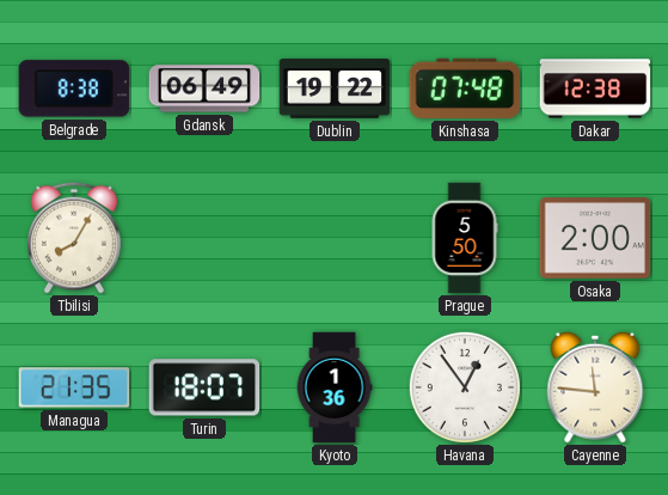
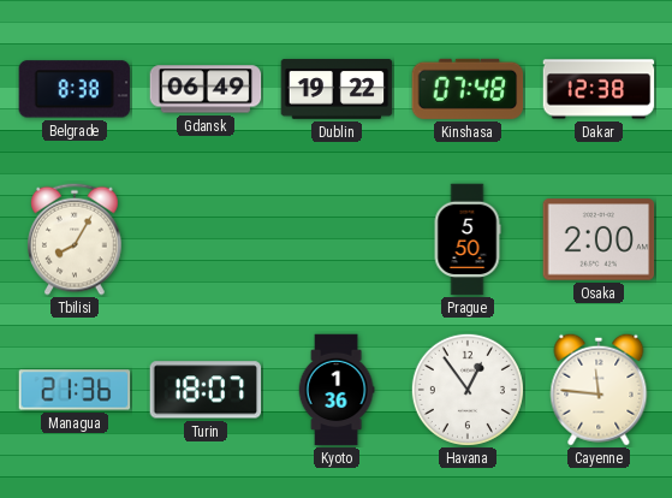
Managua: 21:35 -> 21:36 (75, 390)
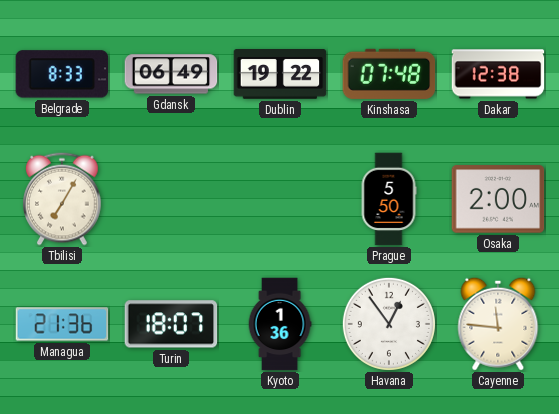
Belgrade: 8:38 -> 8:33 (62, 74)
Tbilisi: 8:05 -> 7:05 (63, 199)
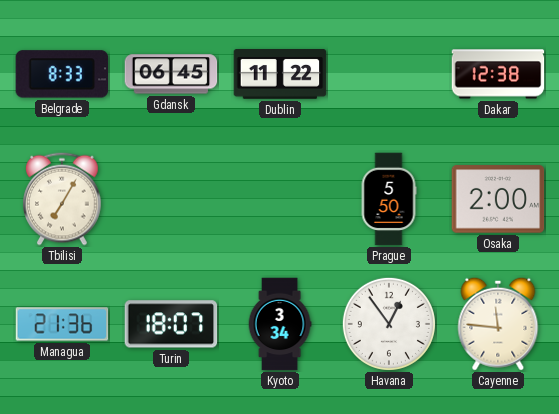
Gdansk: 06:49 -> 06:45 (171, 74)
Dublin: 19:22 -> 11:22 (280, 74)
Kinshasa: 07:48 -> none (389, 74)
Kyoto: 1:36 -> 3:34 (280, 324)
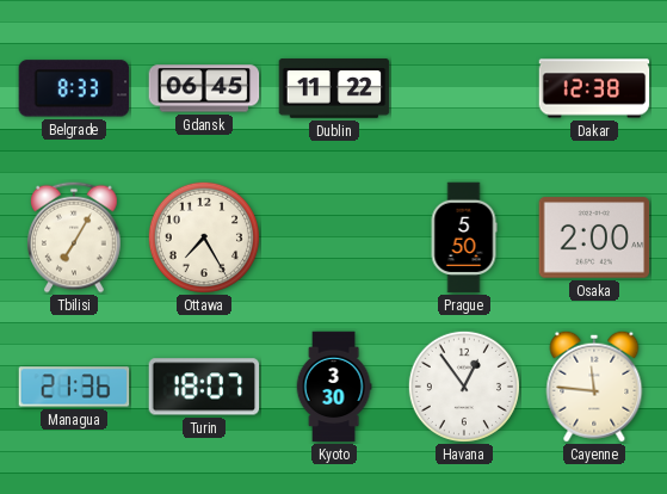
Ottawa: none -> 7:25 (204, 237)
Kyoto: 3:34 -> 3:30 (334, 387)
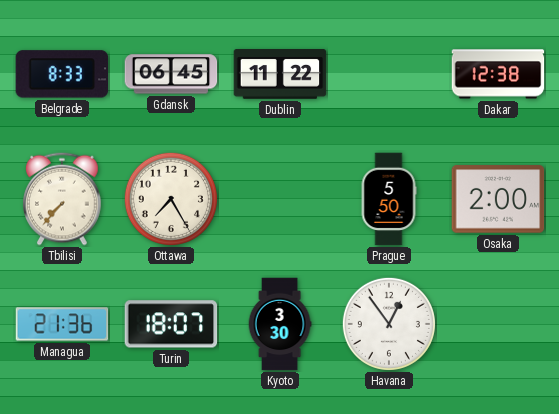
Tbilisi: 7:05 -> 7:37 (63, 199)
Cayenne: 11:46 -> none (594, 387)
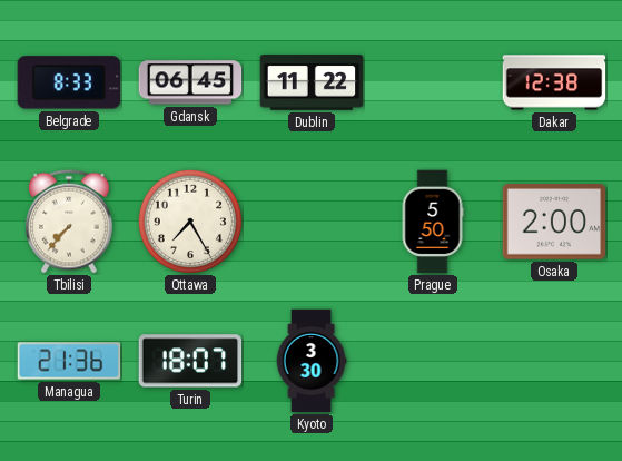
Havana: 12:54 -> none (389, 324)
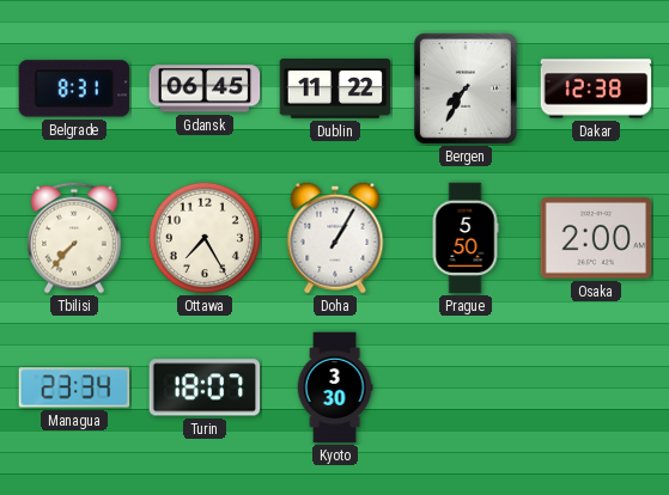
Belgrade: 8:33 -> 8:31 (74, 88)
Bergen: none -> 7:35 (466, 88)
Doha: none -> 1:05 (335, 238)
Managua: 21:36 -> 23:34 (74, 387)
